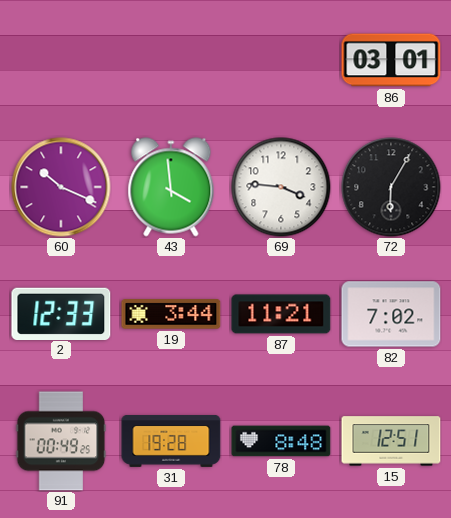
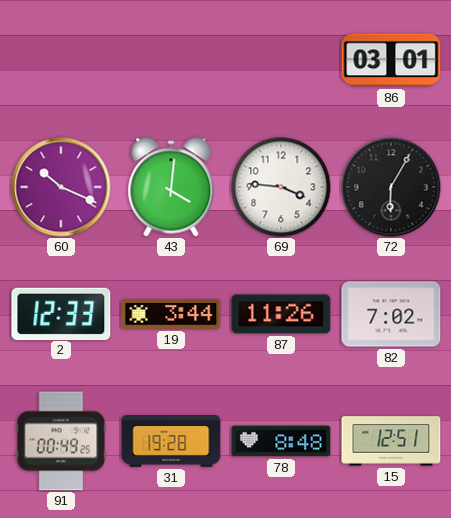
43: 3:59 -> 4:01 (171, 187)
87: 11:21 -> 11:26 (281, 314)
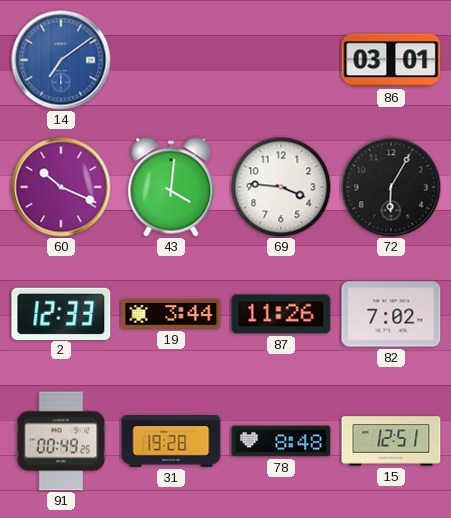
14: none -> 7:09 (61, 60)
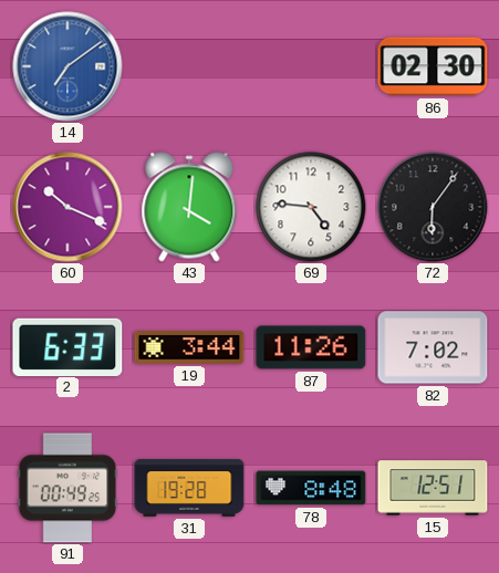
86: 03:01 -> 02:30 (433, 66)
69: 3:46 -> 4:46 (311, 207)
72: 6:05 -> 6:06 (433, 207)
2: 12:33 -> 6:33 (67, 346)
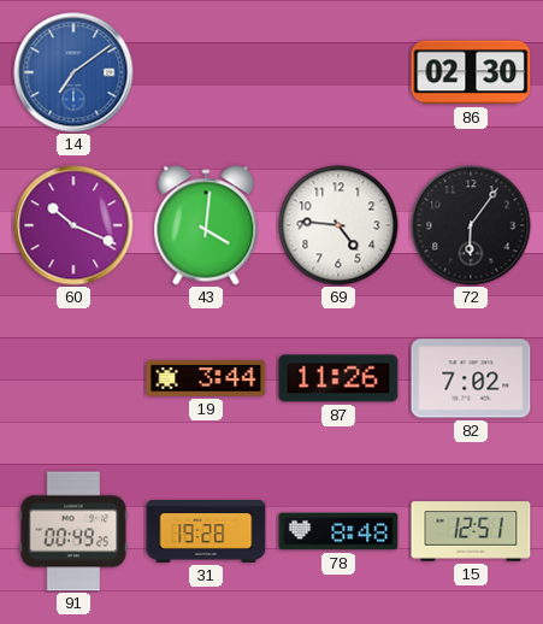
2: 6:33 -> none (67, 346)
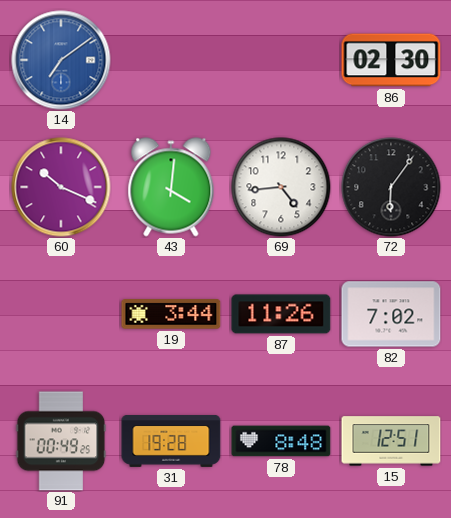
69: 4:46 -> 4:44 (281, 187)
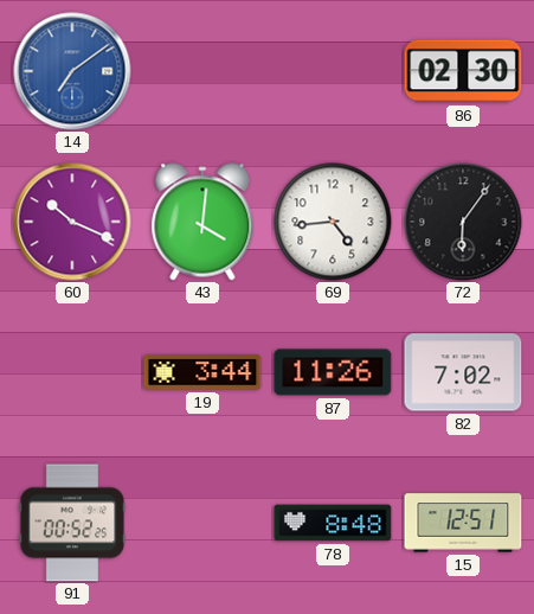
91: 00:49 -> 00:52 (72, 523)
31: 19:28 -> none (171, 442)
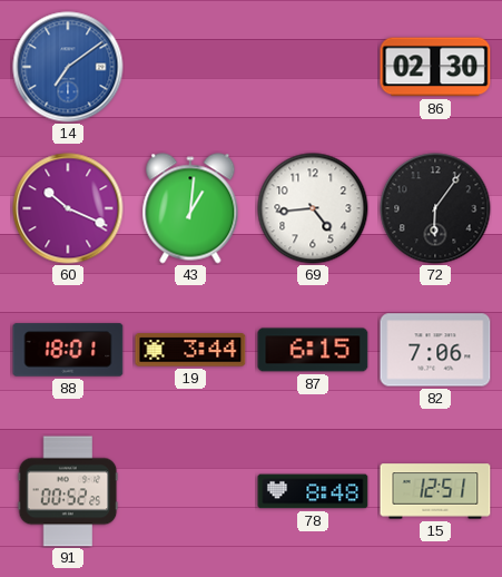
43: 4:01 -> 1:01 (190, 208)
88: none -> 18:01 (68, 350)
87: 11:26 -> 6:15 (313, 350)
82: 7:02 -> 7:06 (435, 350)
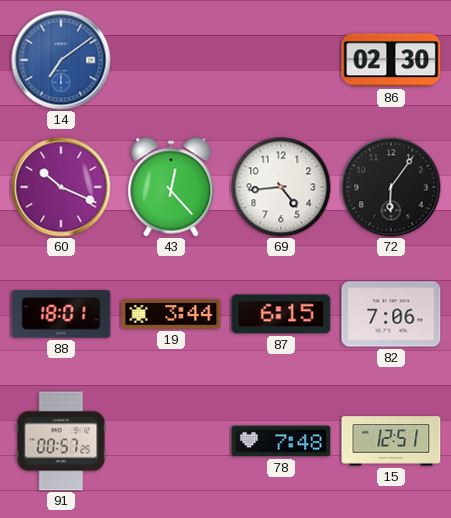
43: 1:01 -> 12:23 (171, 187)
91: 00:52 -> 00:57 (61, 441)
78: 8:48 -> 7:48 (281, 441)
